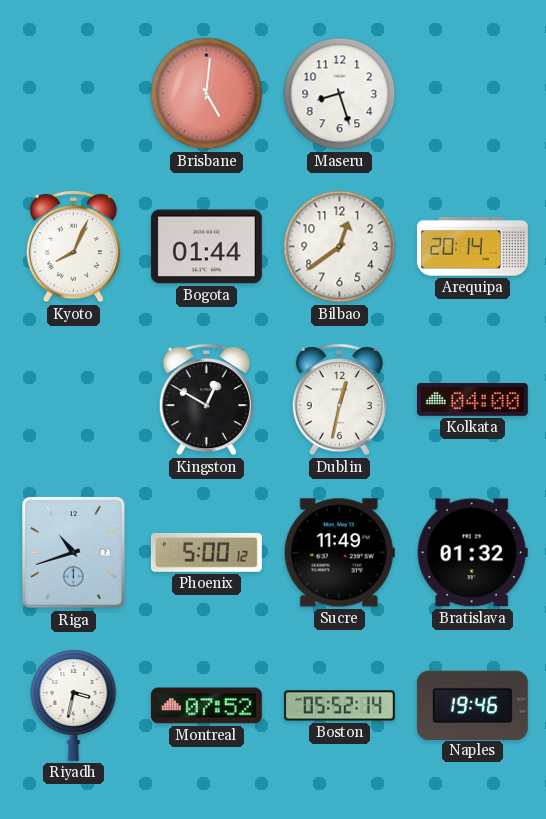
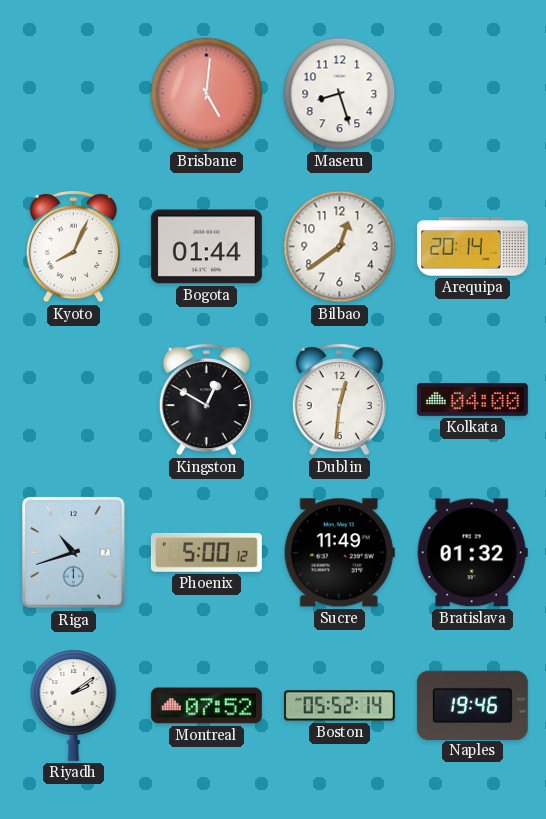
Dublin: 12:32 -> 12:31 (339, 400)
Riyadh: 3:32 -> 2:09 (74, 705)
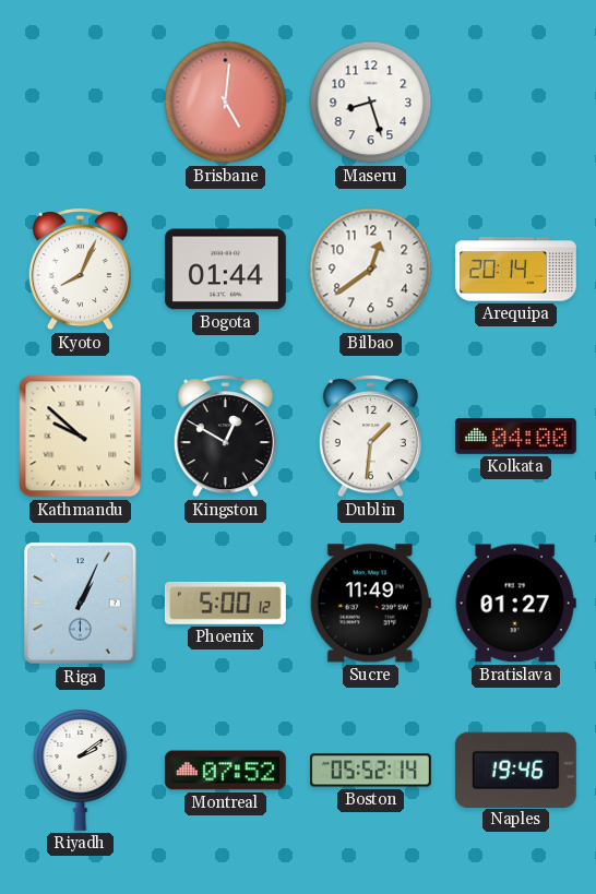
Kathmandu: none -> 9:52 (81, 437)
Dublin: 12:31 -> 1:31 (370, 437)
Riga: 10:42 -> 1:04 (81, 604)
Bratislava: 01:32 -> 01:27 (515, 604)
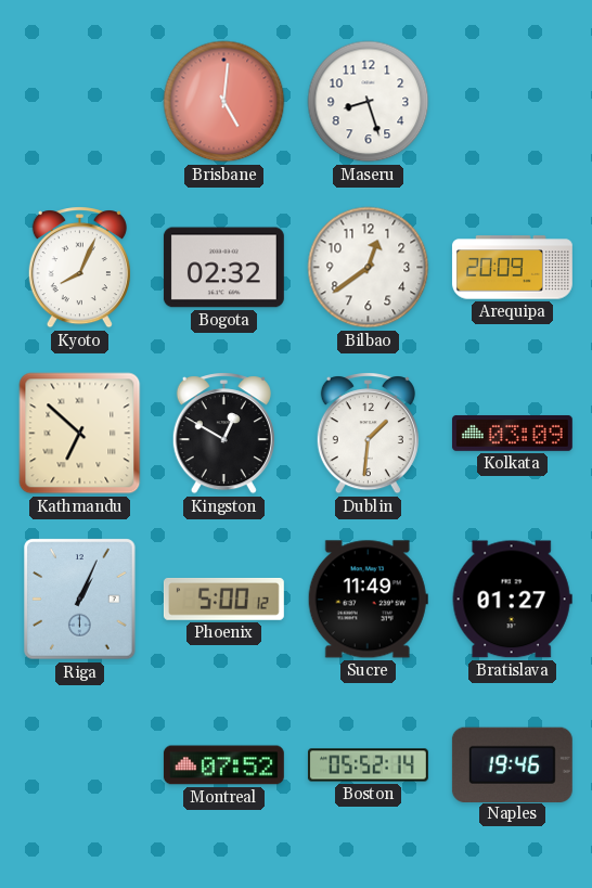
Bogota: 01:44 -> 02:32 (223, 268)
Arequipa: 20:14 -> 20:09 (512, 268)
Kathmandu: 9:52 -> 6:52 (80, 434)
Kolkata: 04:00 -> 03:09 (512, 434)
Riyadh: 2:09 -> none (81, 770)
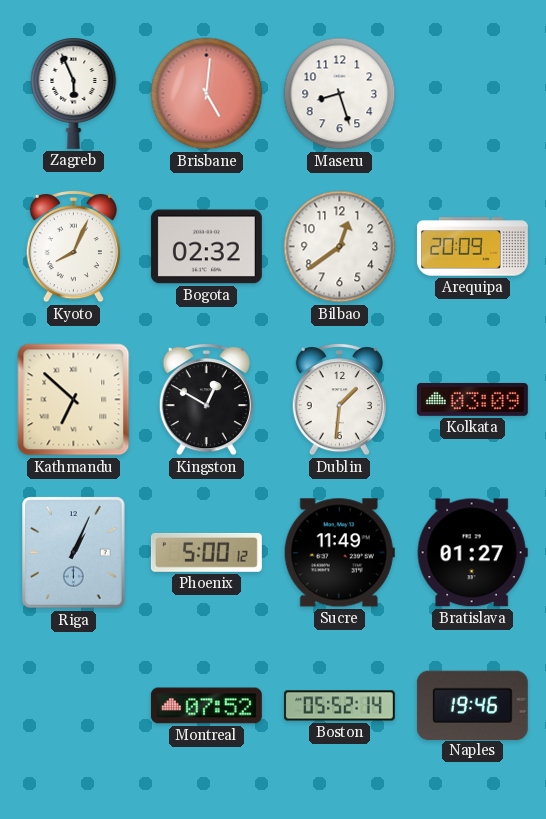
Zagreb: none -> 5:56 (74, 93)
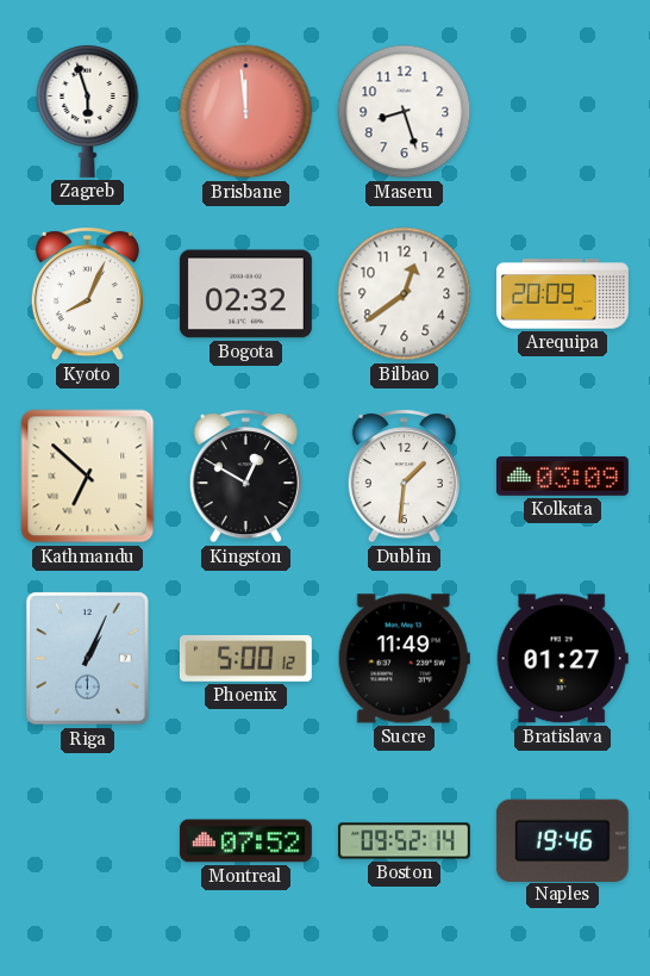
Zagreb: 5:56 -> 5:57 (88, 111)
Brisbane: 5:01 -> 11:59 (246, 112)
Boston: 05:52 -> 09:52 (404, 841)
